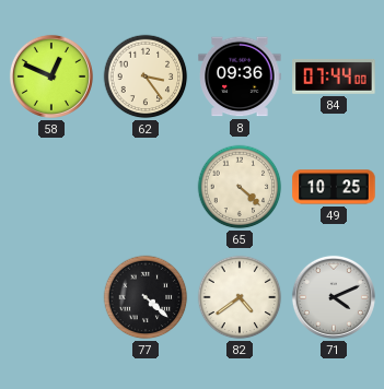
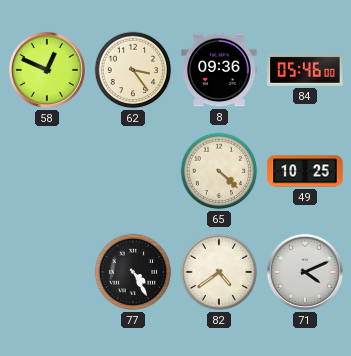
84: 07:44 -> 05:46 (305, 70)
77: 4:22 -> 4:25 (133, 272)
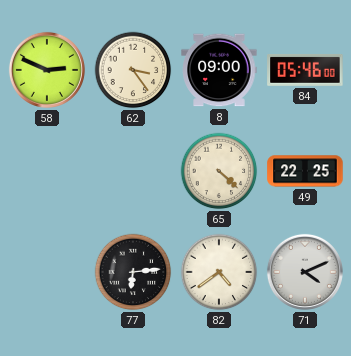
58: 12:49 -> 2:49 (47, 70)
8: 09:36 -> 09:00 (219, 70)
49: 10:25 -> 22:25 (305, 171)
77: 4:25 -> 6:14 (133, 272)
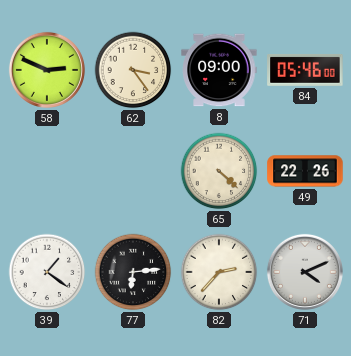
49: 22:25 -> 22:26 (305, 171)
39: none -> 1:21 (47, 272)
82: 4:39 -> 2:37 (219, 272)
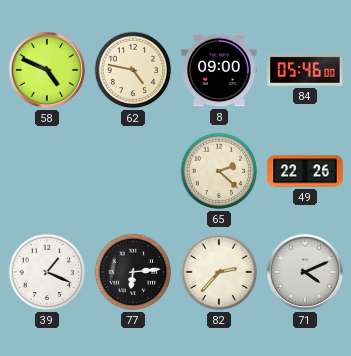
58: 2:49 -> 4:49 (47, 70)
62: 3:24 -> 4:47 (133, 70)
65: 4:22 -> 2:22 (219, 171)
39: 1:21 -> 1:19 (47, 272)
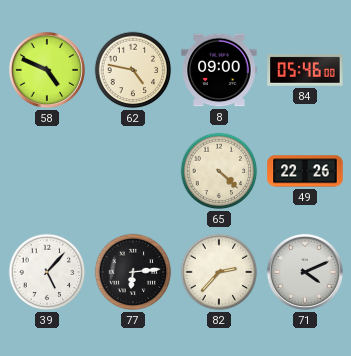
65: 2:22 -> 4:22 (219, 171)
39: 1:19 -> 5:07 (47, 272)
